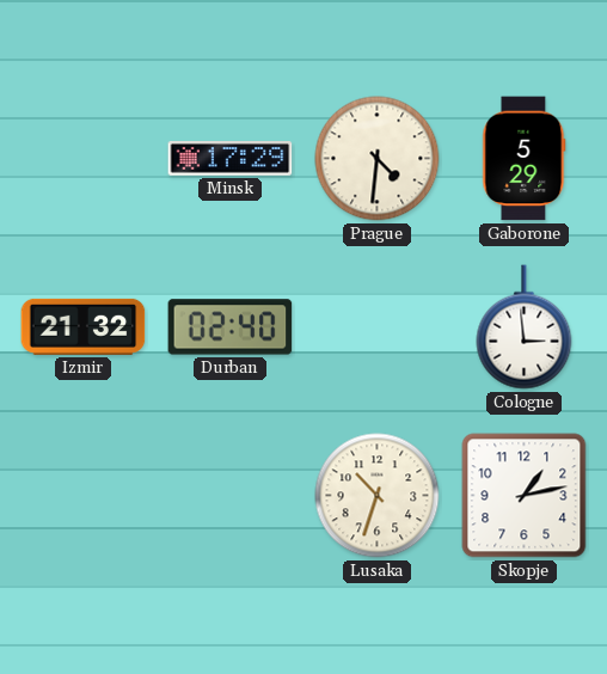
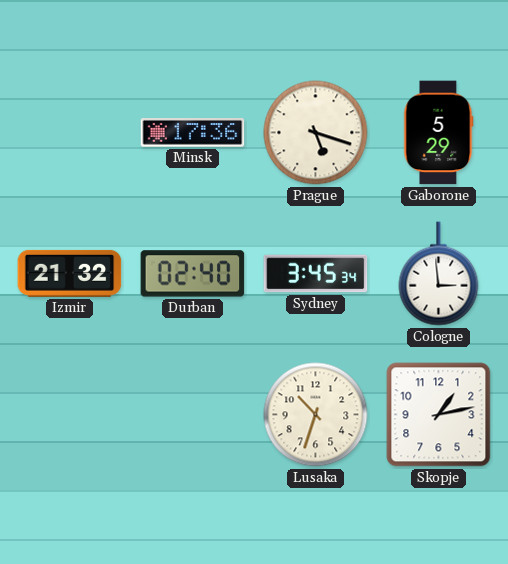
Minsk: 17:29 -> 17:36 (193, 133)
Prague: 4:31 -> 5:18 (316, 133)
Sydney: none -> 3:45 (316, 274)
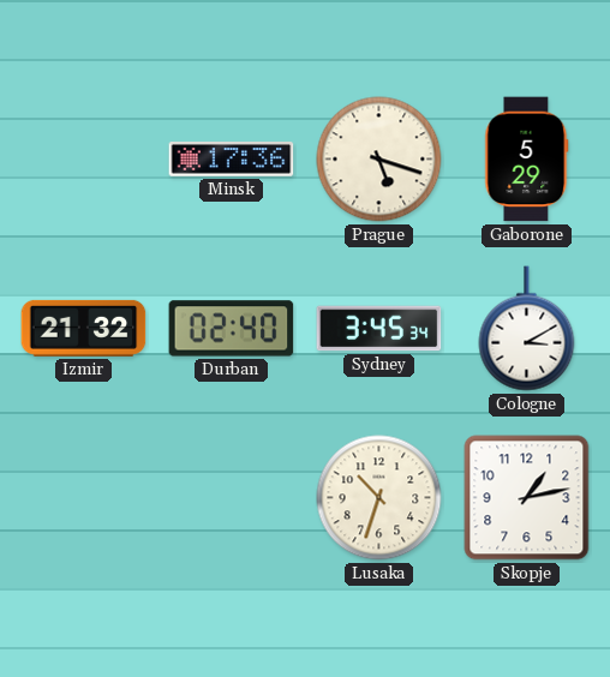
Cologne: 2:59 -> 3:10 (527, 329)
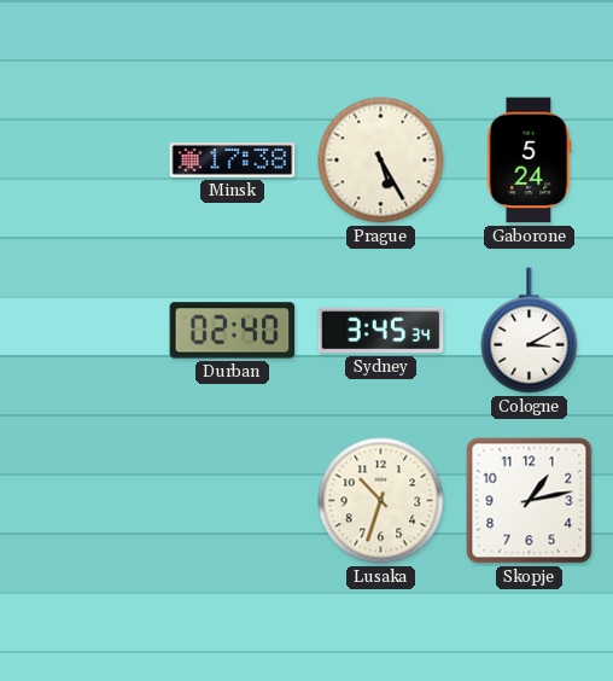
Minsk: 17:36 -> 17:38 (233, 161)
Prague: 5:18 -> 5:25 (381, 161)
Gaborone: 5:29 -> 5:24 (530, 161)
Izmir: 21:32 -> none (84, 328)
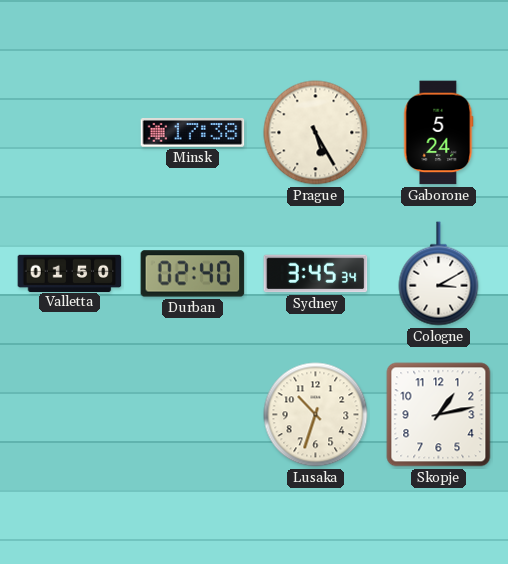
Valletta: none -> 01:50 (70, 273)
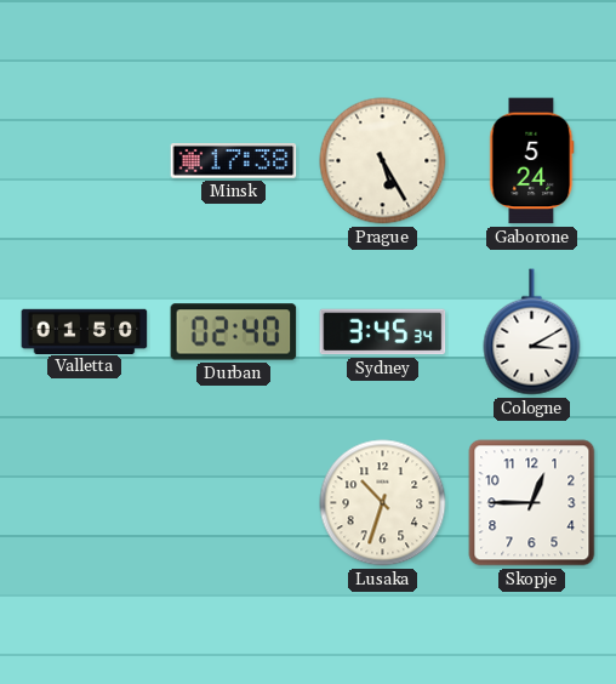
Skopje: 1:13 -> 12:45 (532, 503)
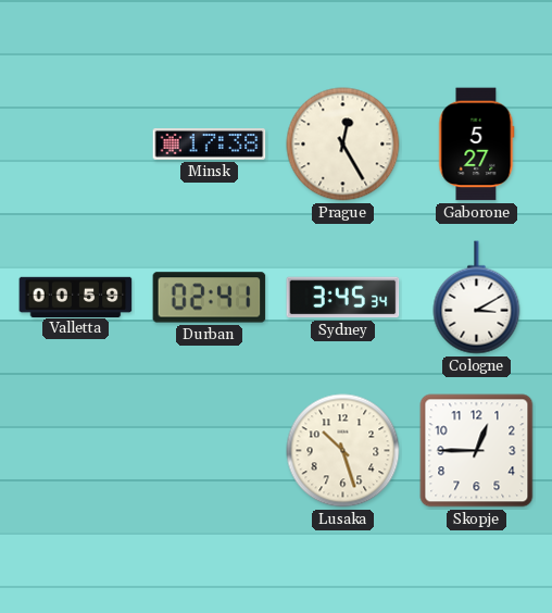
Prague: 5:25 -> 12:25 (343, 145)
Gaborone: 5:24 -> 5:27 (477, 145)
Valletta: 01:50 -> 00:59 (76, 297)
Durban: 02:40 -> 02:41 (210, 298)
Lusaka: 10:33 -> 10:27 (343, 451)
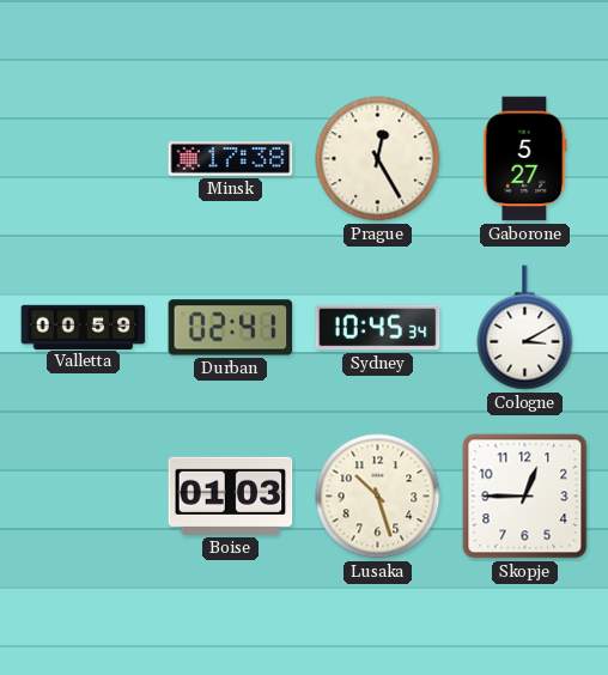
Sydney: 3:45 -> 10:45 (378, 328)
Boise: none -> 01:03 (231, 495)
